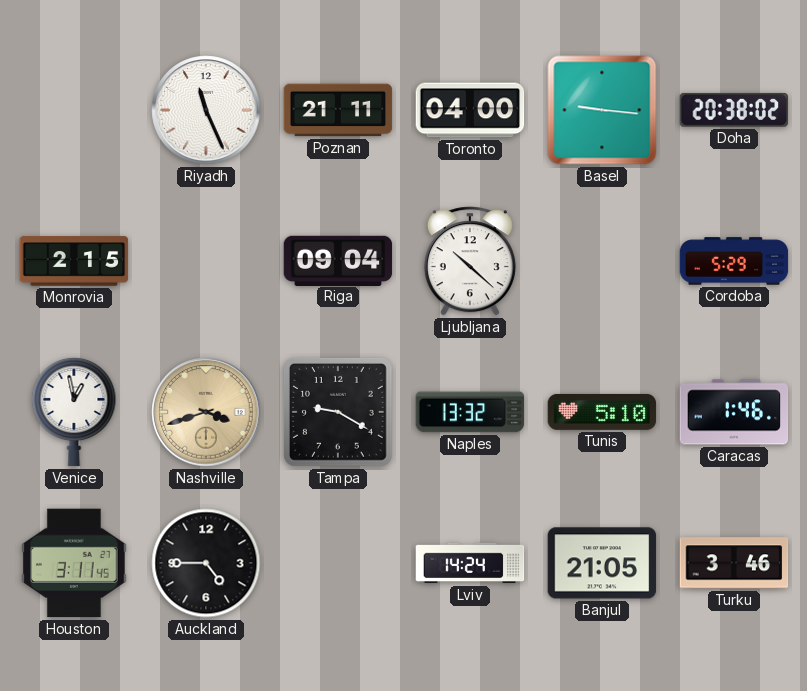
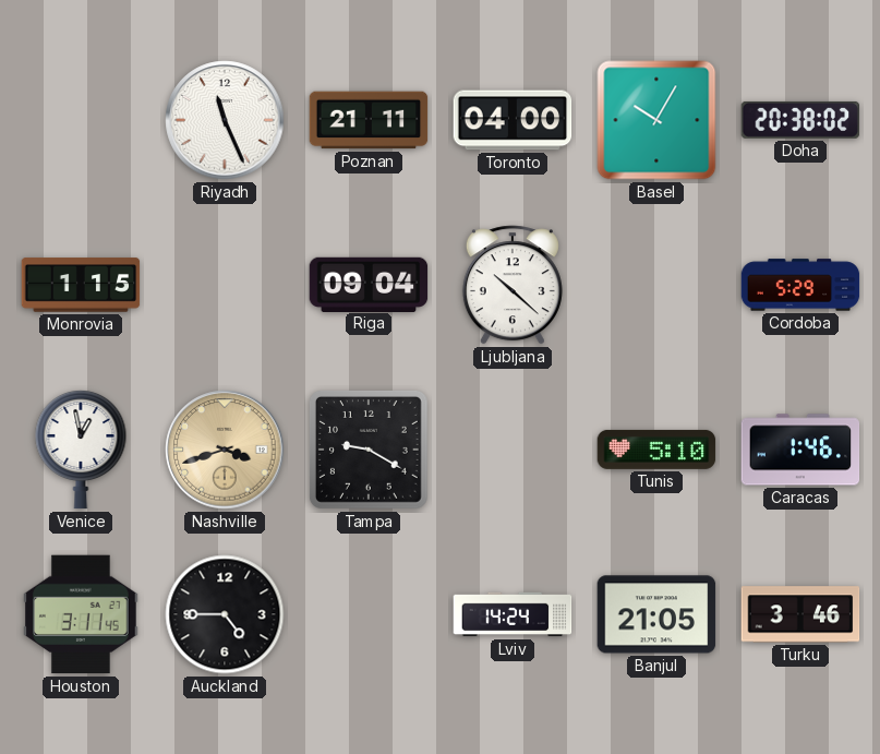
Basel: 9:16 -> 10:05 (656, 120)
Monrovia: 2:15 -> 1:15 (81, 285)
Naples: 13:32 -> none (470, 412)
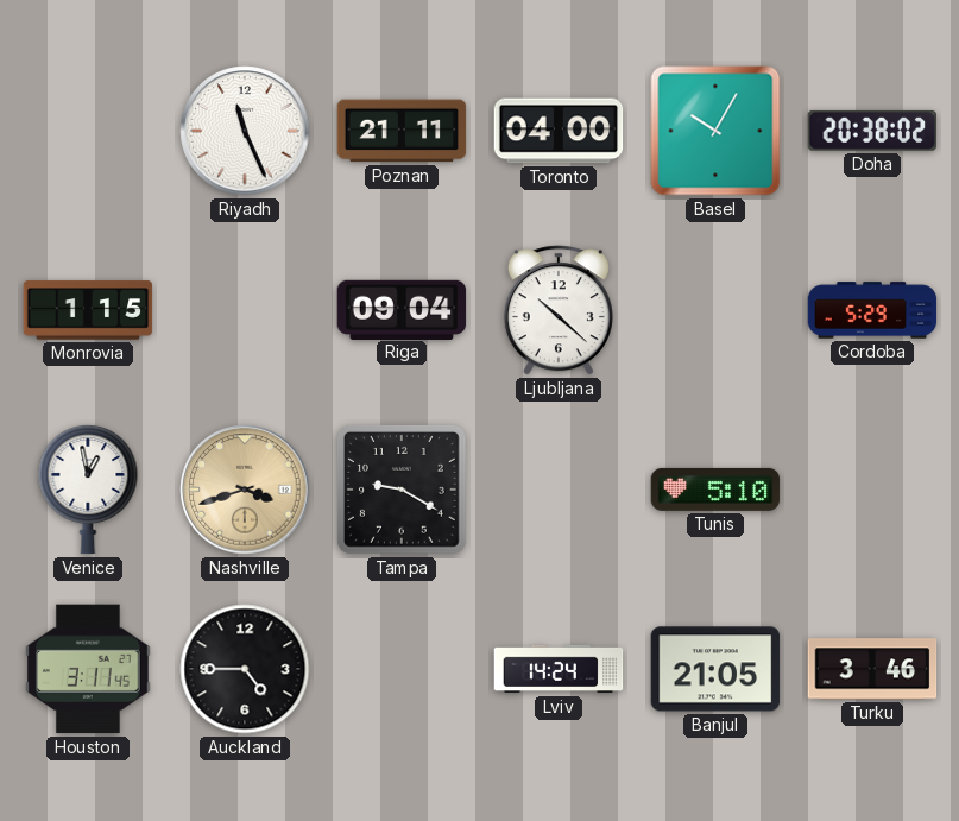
Caracas: 1:46 -> none (800, 450)
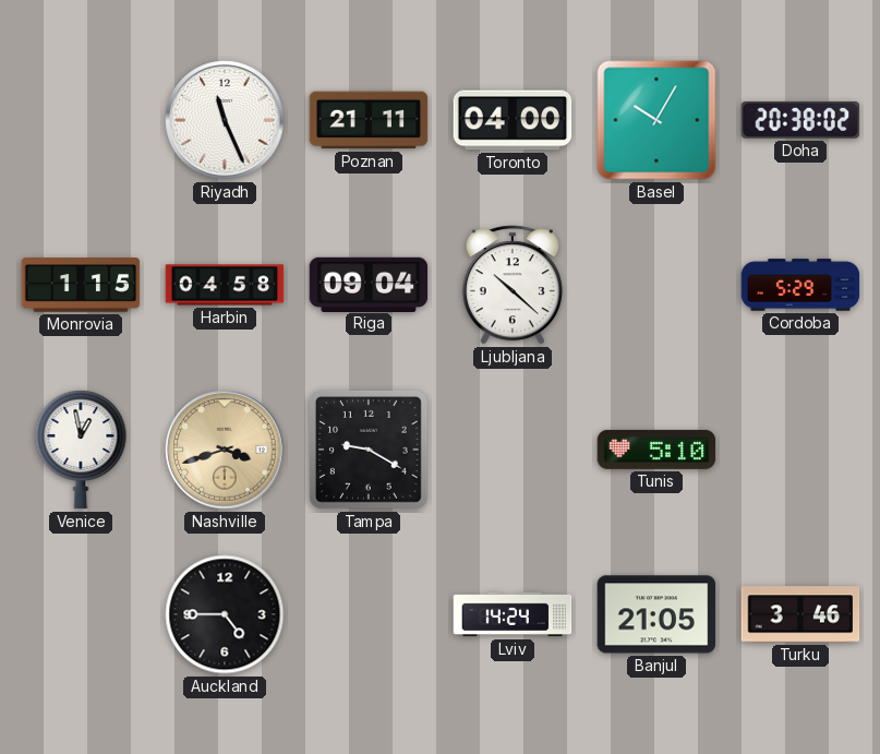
Harbin: none -> 04:58 (225, 285)
Houston: 3:11 -> none (88, 669)
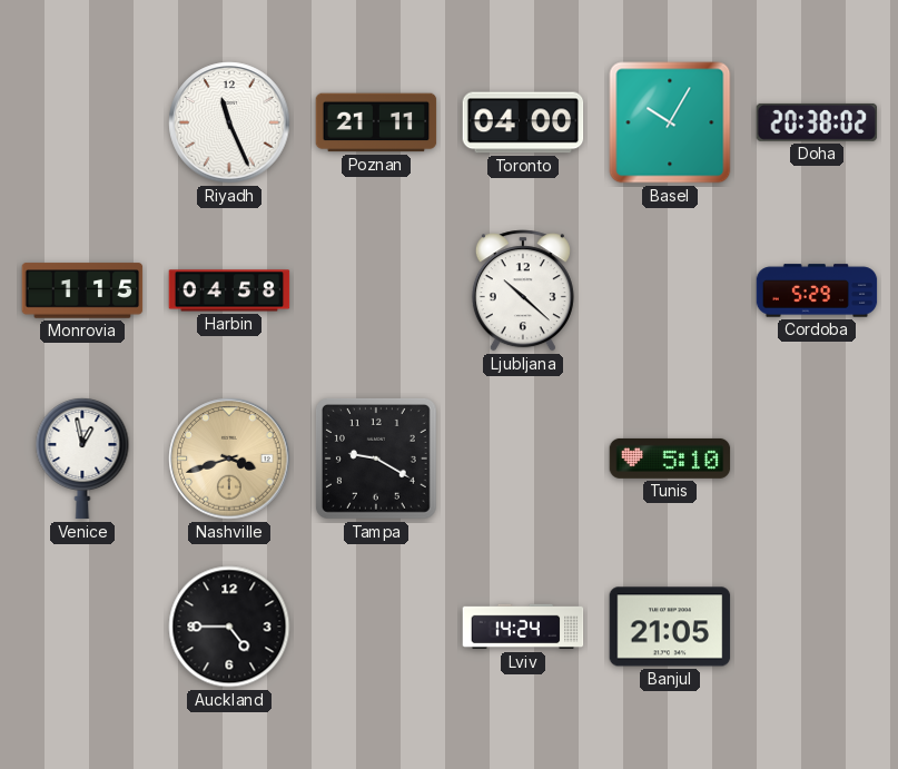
Riga: 09:04 -> none (369, 284)
Turku: 3:46 -> none (800, 614)
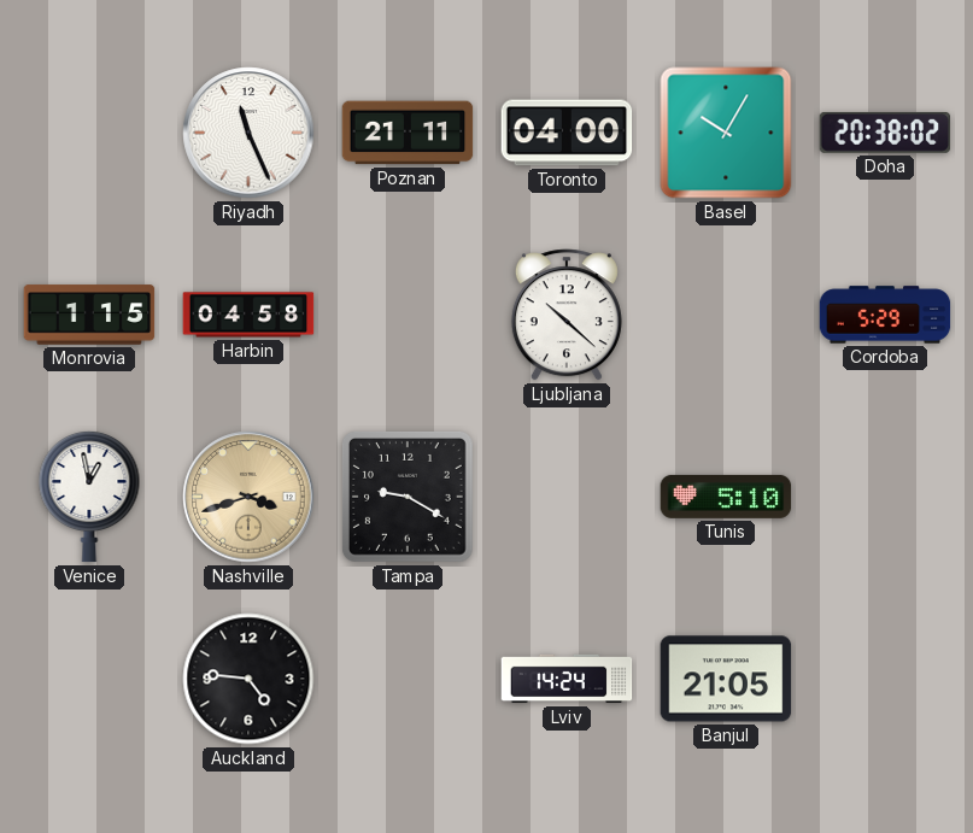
Auckland: 4:45 -> 4:46 (248, 679)
